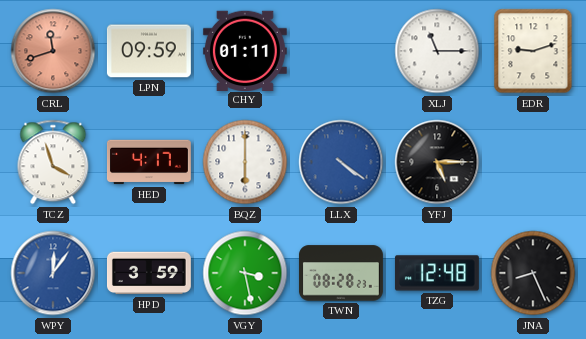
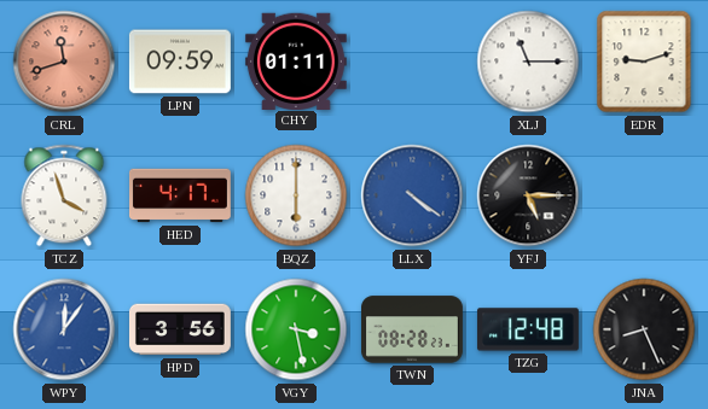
HPD: 3:59 -> 3:56 (180, 329)
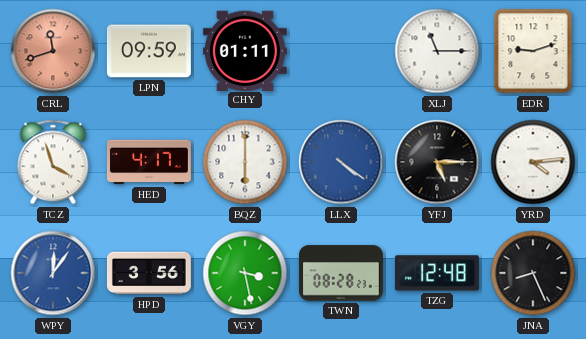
YRD: none -> 4:14 (533, 162)
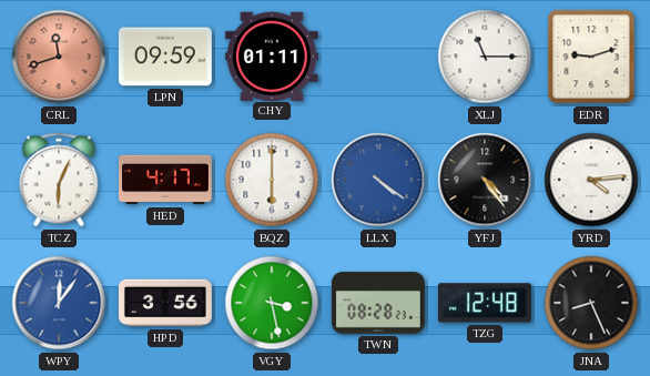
TCZ: 3:57 -> 6:04 (59, 180)
YFJ: 5:15 -> 4:24 (485, 180)
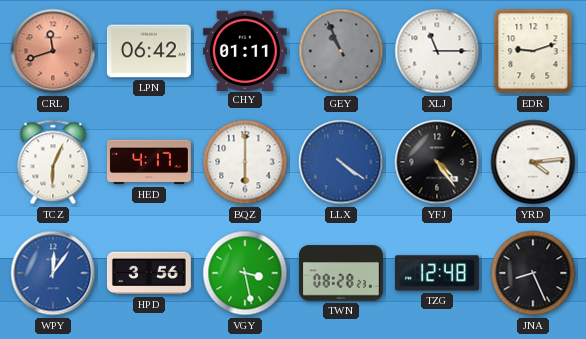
LPN: 09:59 -> 06:42 (149, 51)
GEY: none -> 10:56 (341, 51)
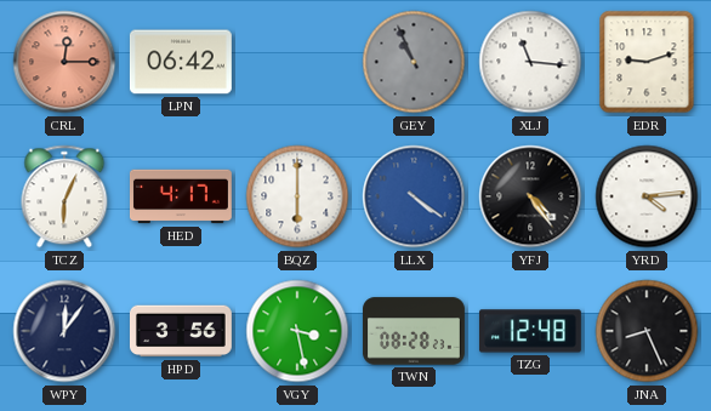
CRL: 11:42 -> 12:15 (64, 62)
CHY: 01:11 -> none (245, 50)
XLJ: 11:15 -> 11:16 (530, 62)
WPY dial: blue -> navy (64, 331)
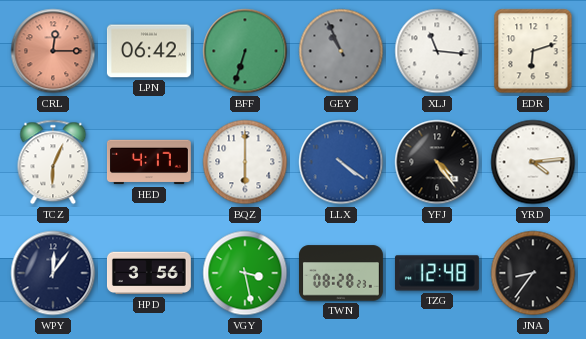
BFF: none -> 6:33 (245, 51)
EDR: 9:12 -> 6:12 (533, 51)
JNA: 8:26 -> 8:36 (533, 273)
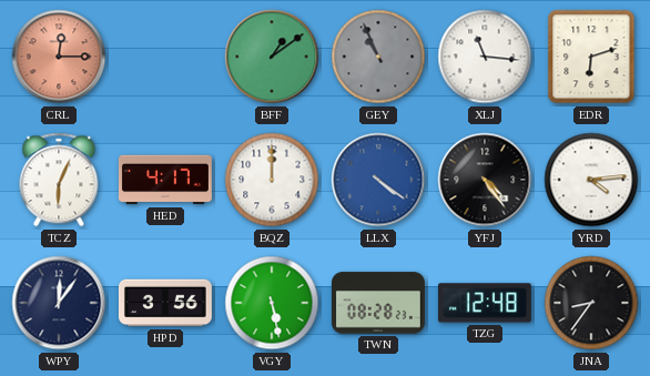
LPN: 06:42 -> none (149, 51)
BFF: 6:33 -> 1:09 (272, 57)
BQZ: 6:00 -> 12:00 (272, 180)
VGY: 3:28 -> 5:28 (272, 303)
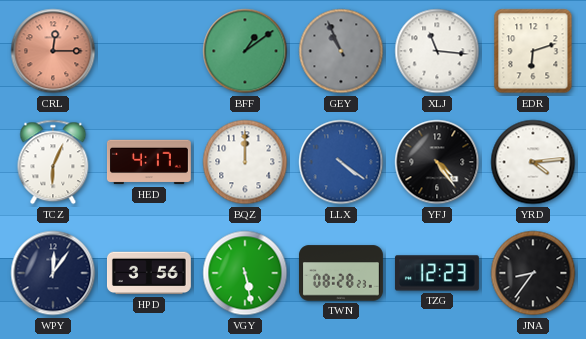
TZG: 12:48 -> 12:23 (437, 273)
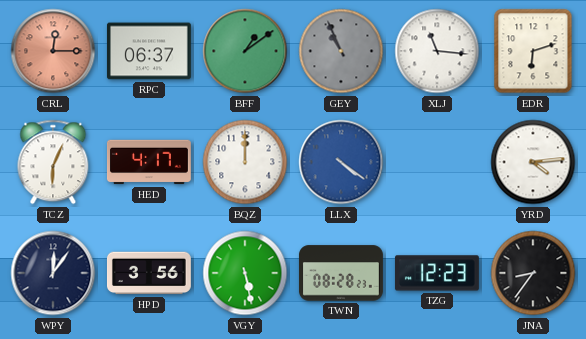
RPC: none -> 06:37 (149, 51)
YFJ: 4:24 -> none (437, 162)
